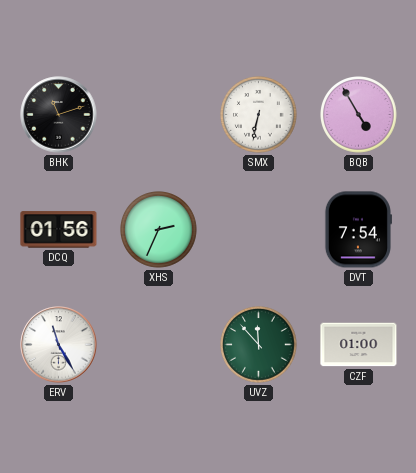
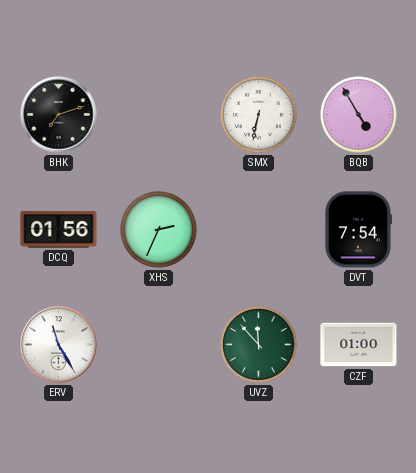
BHK: 11:12 -> 7:12 (59, 115)
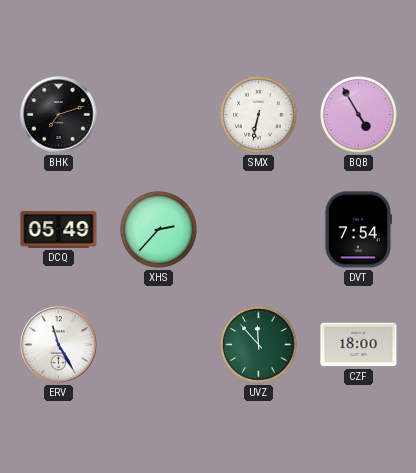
DCQ: 01:56 -> 05:49 (59, 230)
XHS: 2:34 -> 2:37 (159, 230)
CZF: 01:00 -> 18:00 (359, 345)
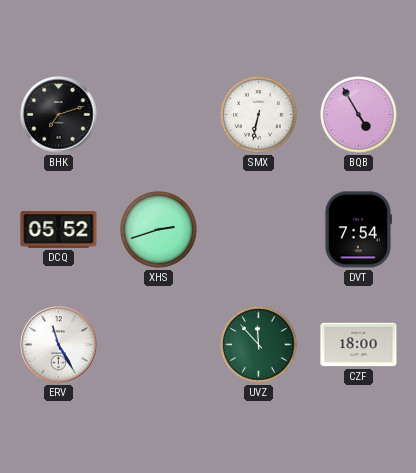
DCQ: 05:49 -> 05:52 (59, 230)
XHS: 2:37 -> 2:42 (159, 230)
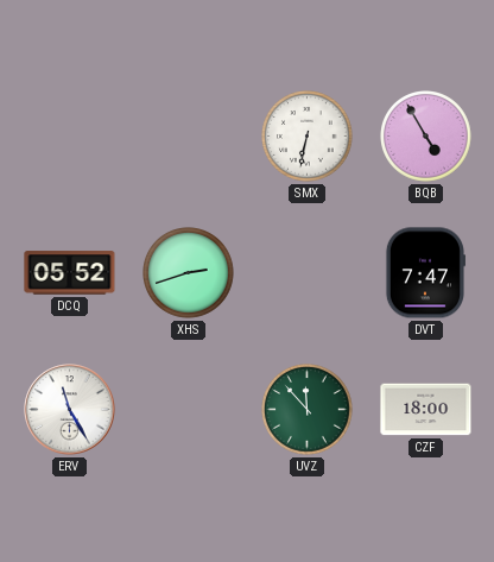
BHK: 7:12 -> none (59, 115)
DVT: 7:54 -> 7:47 (425, 273)
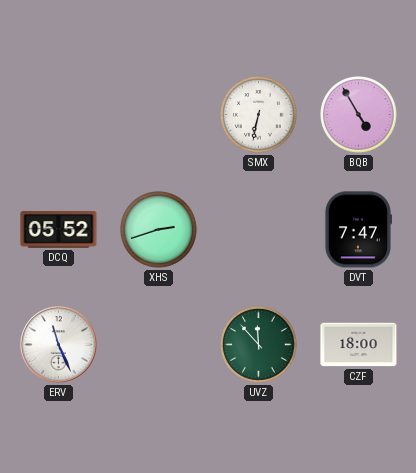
ERV: 11:25 -> 11:26 (59, 345)
